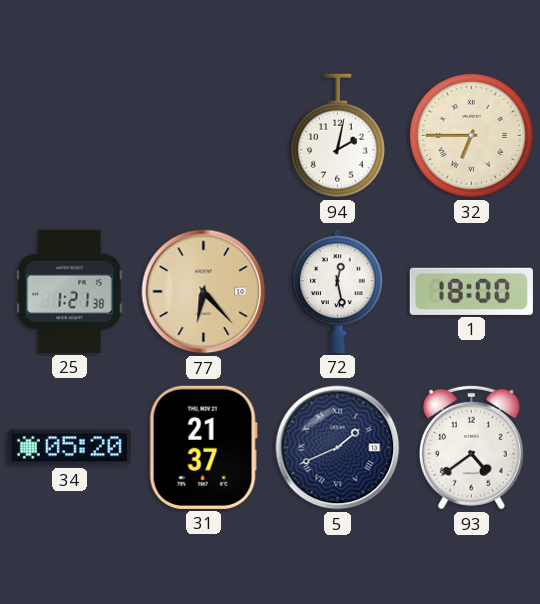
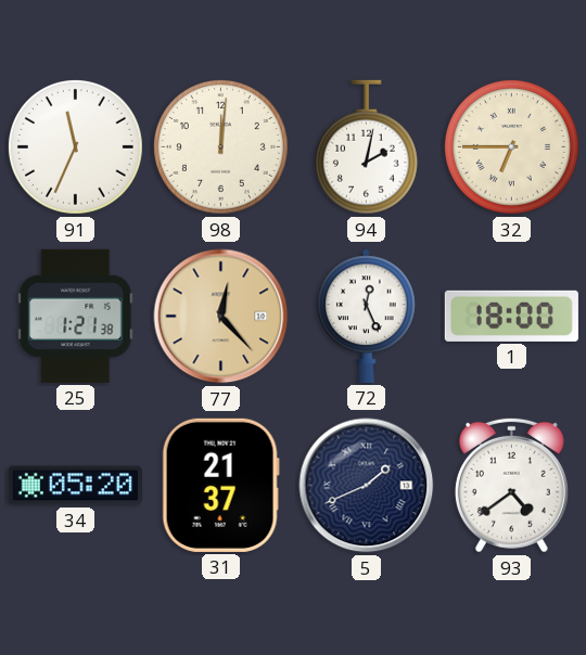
91: none -> 11:34 (75, 146)
98: none -> 12:01 (220, 146)
77: 6:23 -> 12:23 (221, 317)
72: 12:28 -> 12:26 (367, 316)
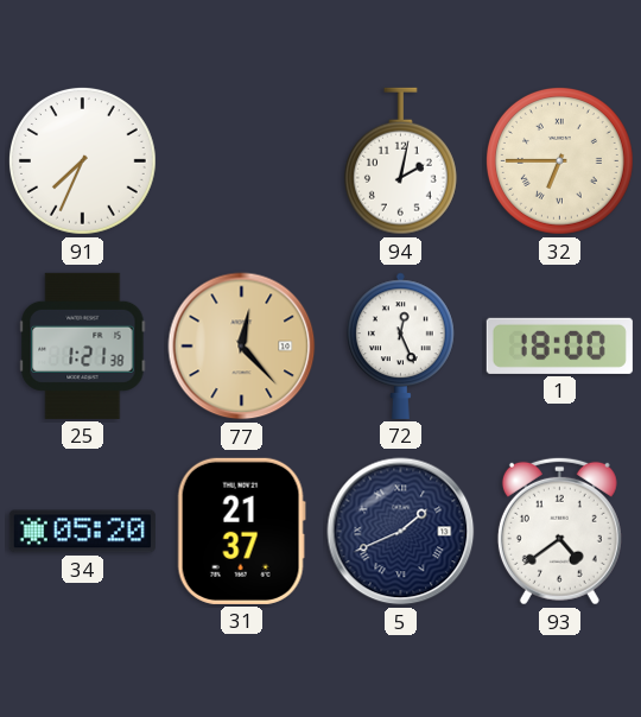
91: 11:34 -> 7:34 (82, 160)
98: 12:01 -> none (220, 146)
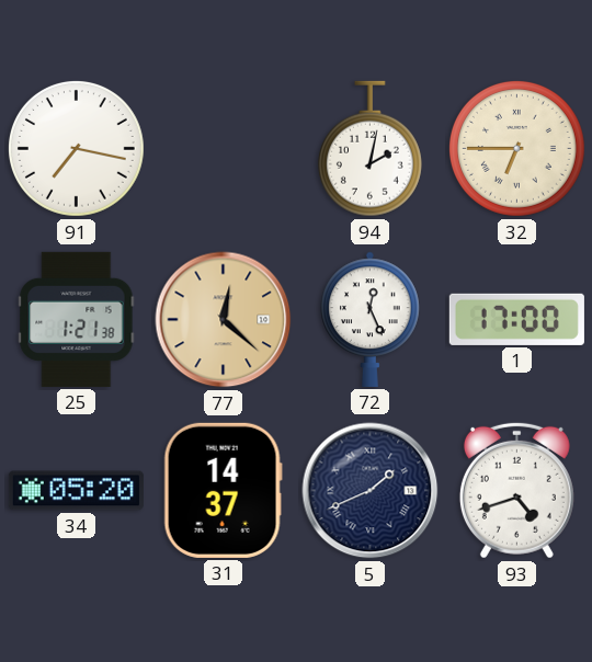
91: 7:34 -> 7:17 (76, 148)
77: 12:23 -> 12:22 (224, 320)
1: 18:00 -> 17:00 (516, 319)
31: 21:37 -> 14:37 (223, 490)
93: 4:39 -> 4:42 (516, 490)
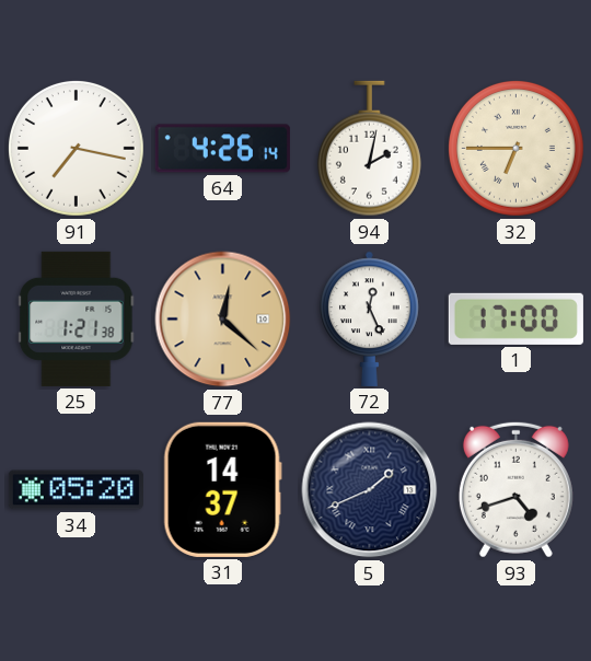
64: none -> 4:26 (222, 149)
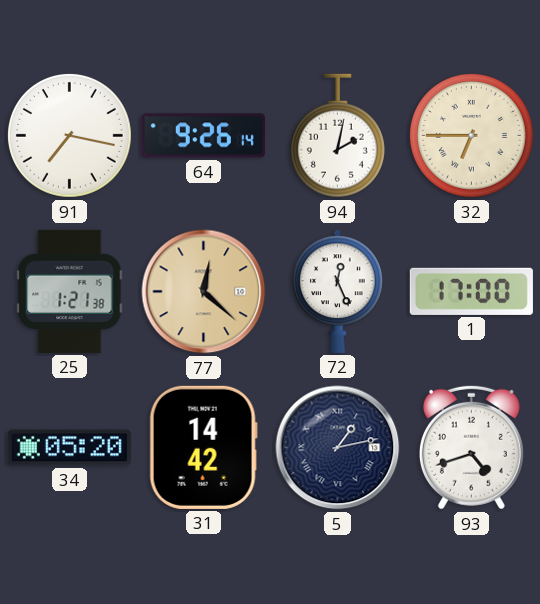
64: 4:26 -> 9:26 (203, 136)
31: 14:37 -> 14:42 (203, 447)
5: 1:41 -> 1:13 (338, 448)
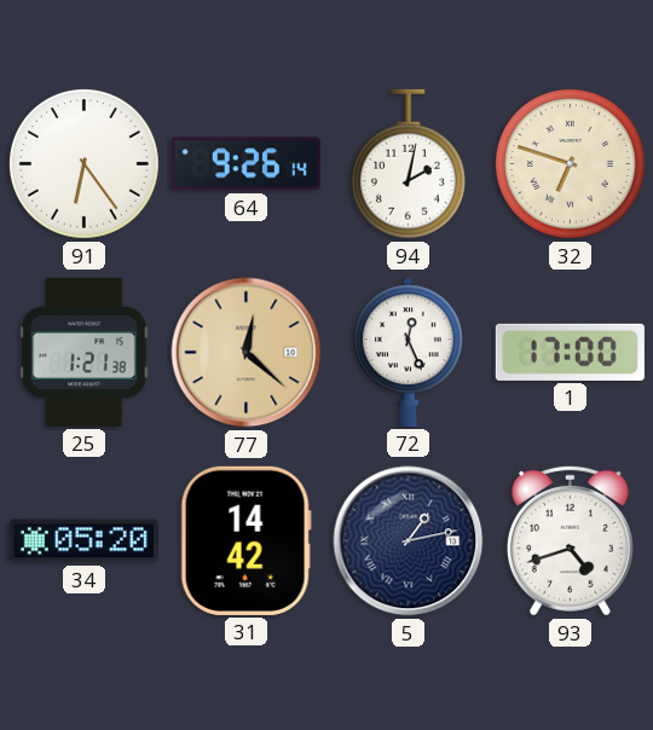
91: 7:17 -> 6:24 (83, 163)
32: 6:45 -> 6:48 (570, 163)
